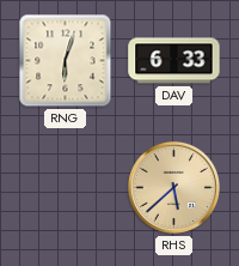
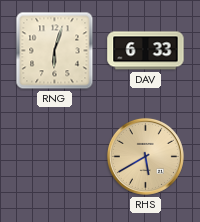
RHS: 5:38 -> 5:40 (145, 156)
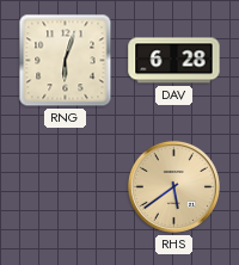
DAV: 6:33 -> 6:28 (174, 61)
RHS: 5:40 -> 5:39 (173, 186)
